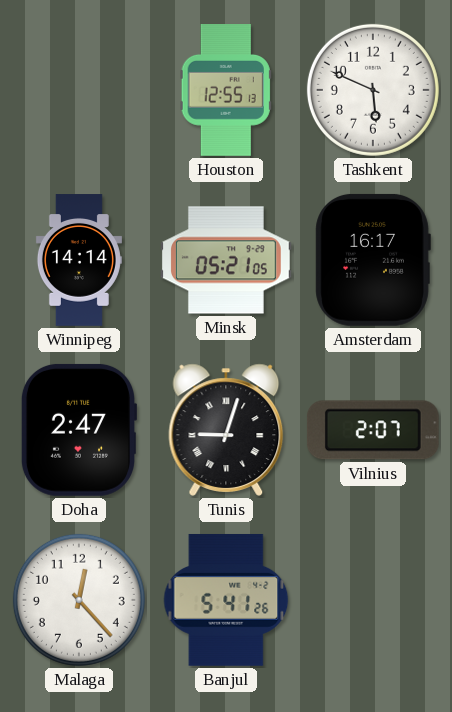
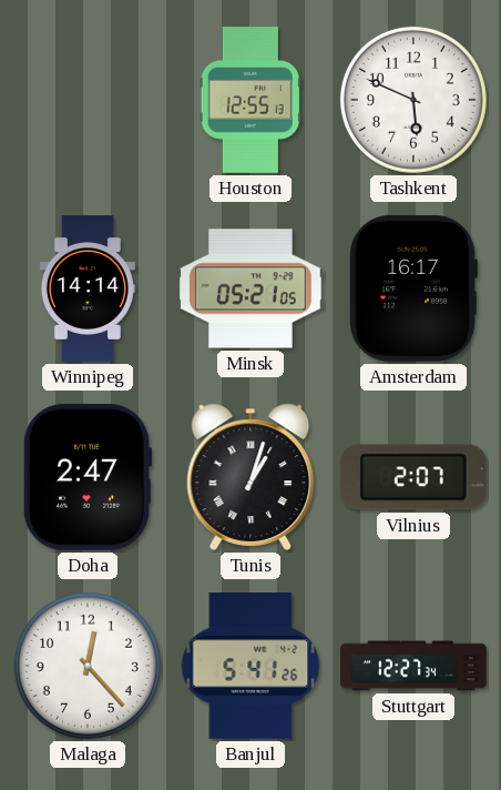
Tunis: 9:03 -> 1:03 (250, 477)
Stuttgart: none -> 12:27 (413, 666)
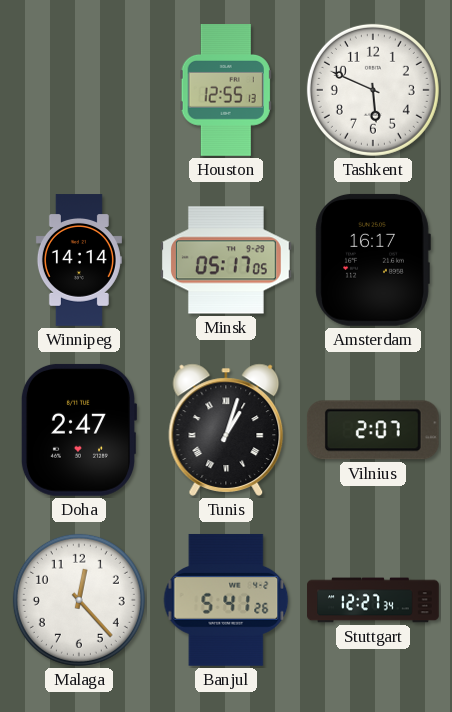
Minsk: 05:21 -> 05:17 (227, 260)
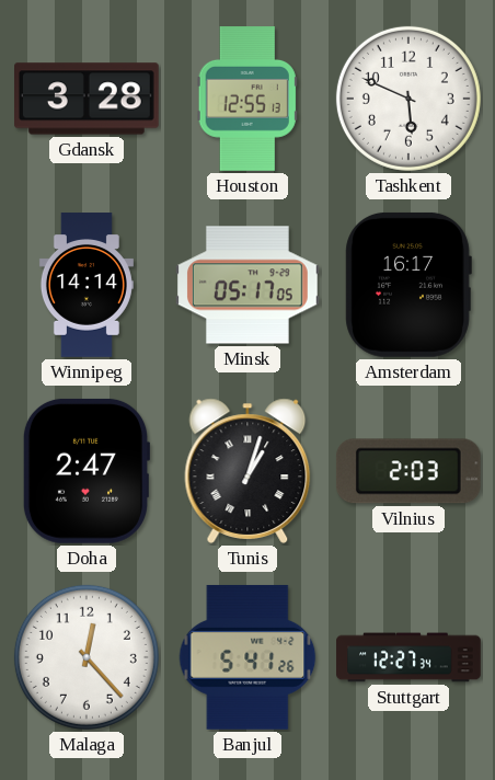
Gdansk: none -> 3:28 (88, 99)
Vilnius: 2:07 -> 2:03 (408, 471)
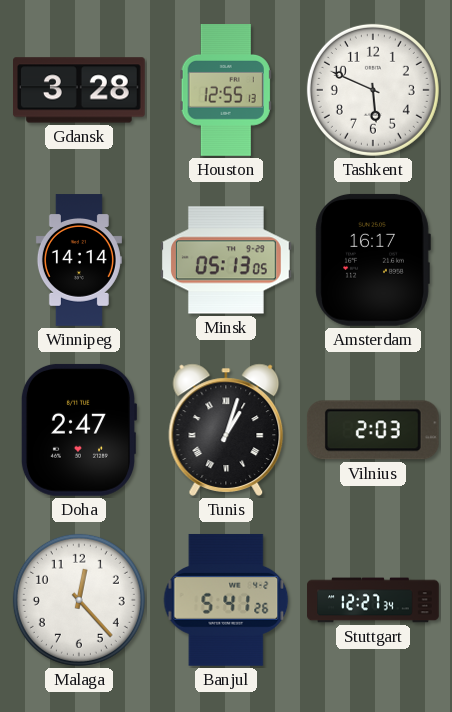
Minsk: 05:17 -> 05:13 (227, 260)
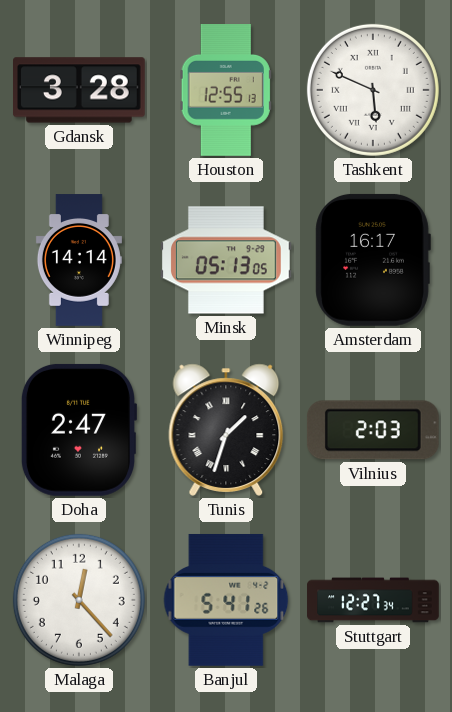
Tashkent numerals: Arabic -> Roman (373, 90)
Tunis: 1:03 -> 1:33 (226, 430)
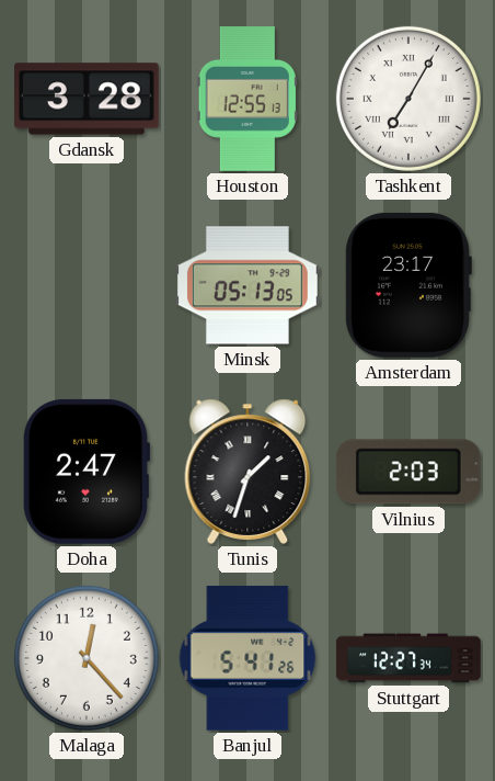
Tashkent: 5:49 -> 7:05 (408, 99)
Winnipeg: 14:14 -> none (79, 260)
Amsterdam: 16:17 -> 23:17 (408, 285)
